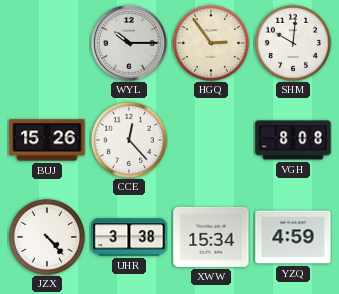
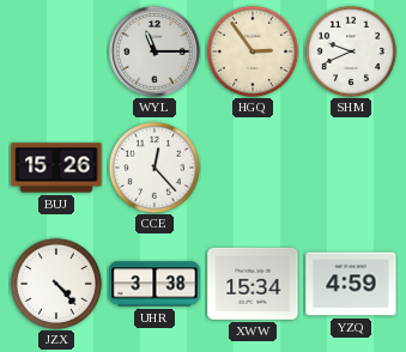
WYL: 10:15 -> 11:15 (156, 53)
SHM: 10:01 -> 9:41 (351, 51)
VGH: 8:08 -> none (293, 140)
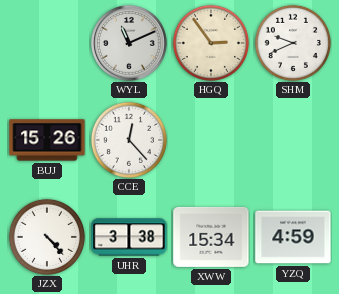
WYL: 11:15 -> 11:11 (130, 44)
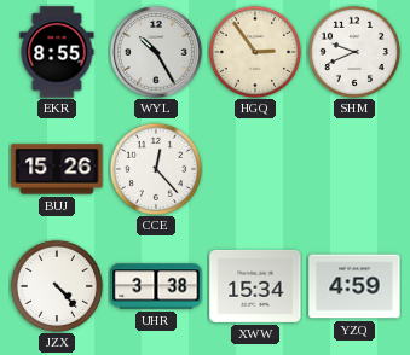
EKR: none -> 8:55 (57, 52)
WYL: 11:11 -> 10:25 (157, 53)
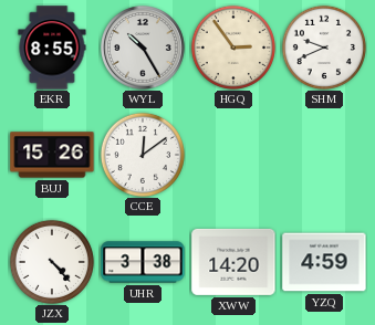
CCE: 12:23 -> 12:09 (143, 155)
XWW: 15:34 -> 14:20 (233, 262)
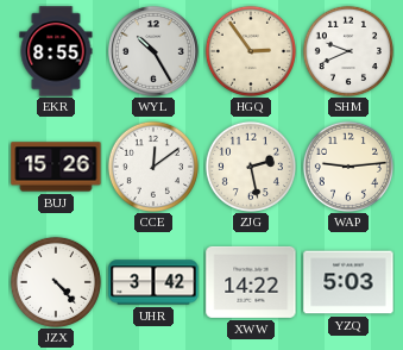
ZJG: none -> 2:28 (251, 167)
WAP: none -> 9:14 (348, 167)
UHR: 3:38 -> 3:42 (153, 282)
XWW: 14:20 -> 14:22 (251, 282)
YZQ: 4:59 -> 5:03 (348, 282)
